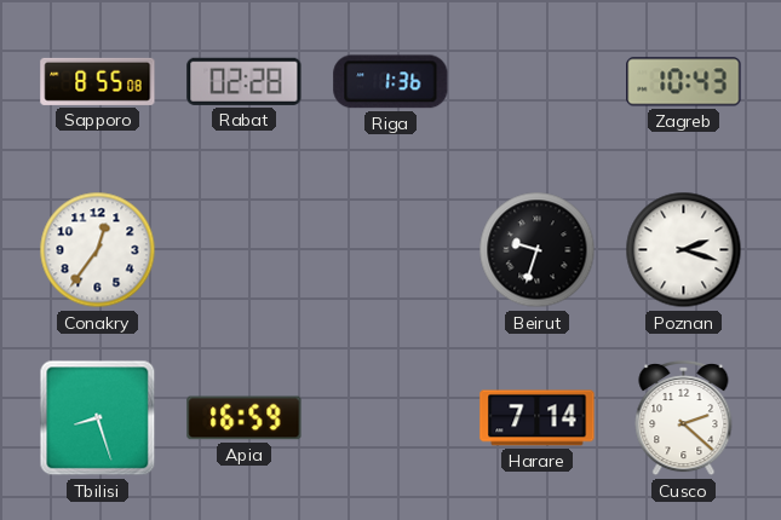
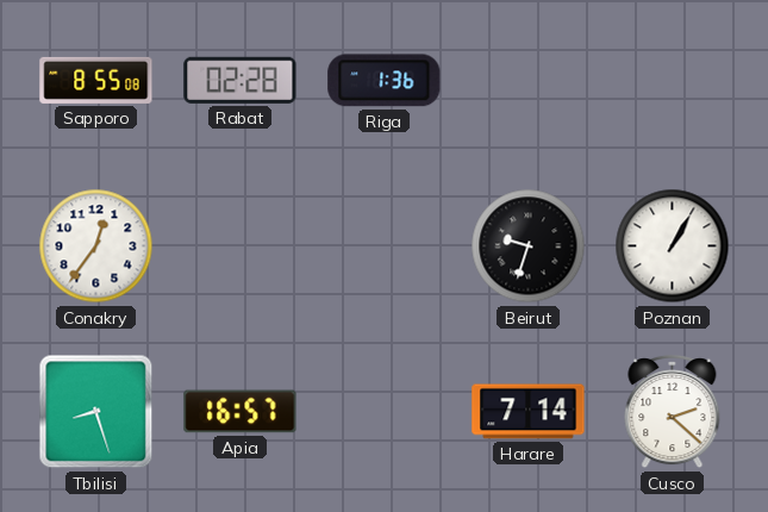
Zagreb: 10:43 -> none (684, 82)
Poznan: 2:18 -> 1:05 (673, 246)
Apia: 16:59 -> 16:57 (241, 412)
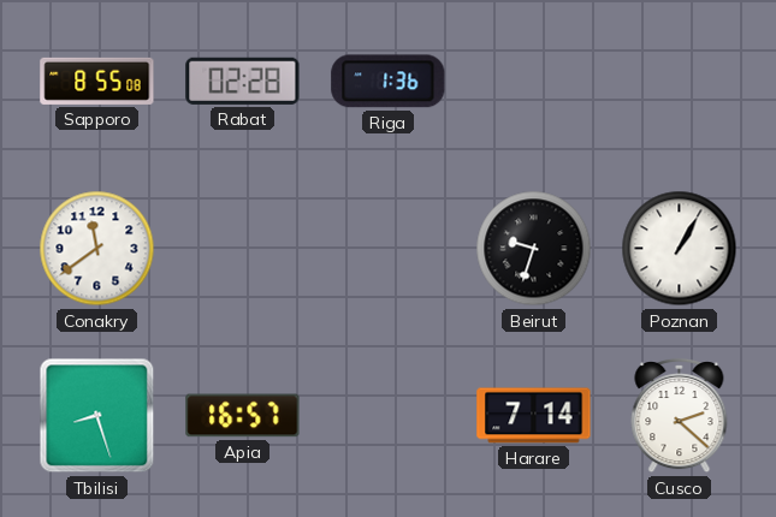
Conakry: 12:36 -> 11:39 (97, 249)
